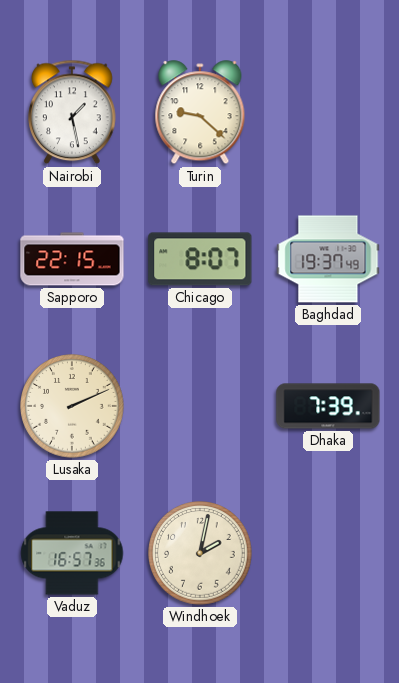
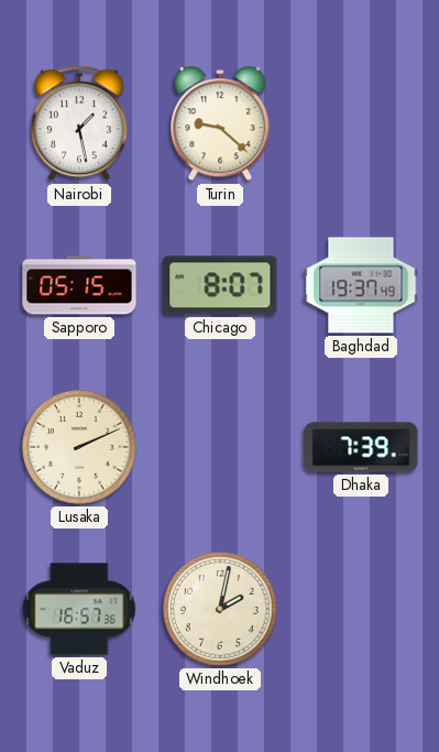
Sapporo: 22:15 -> 05:15 (79, 285)
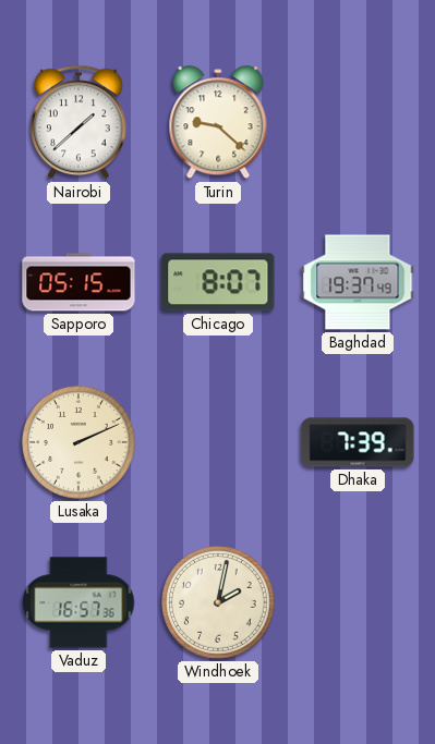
Nairobi: 1:28 -> 1:38 (78, 122)
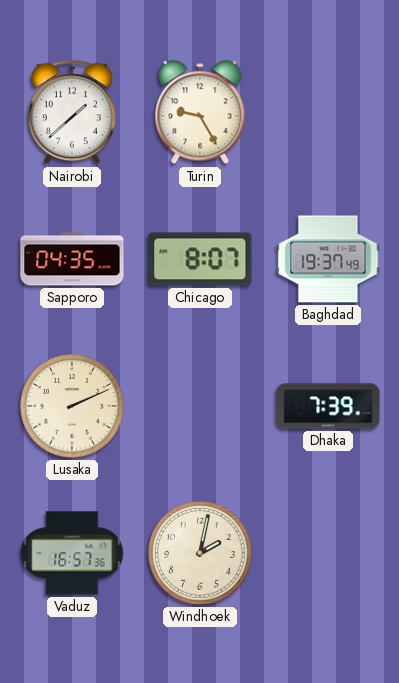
Turin: 9:22 -> 9:25 (200, 113)
Sapporo: 05:15 -> 04:35 (72, 259)
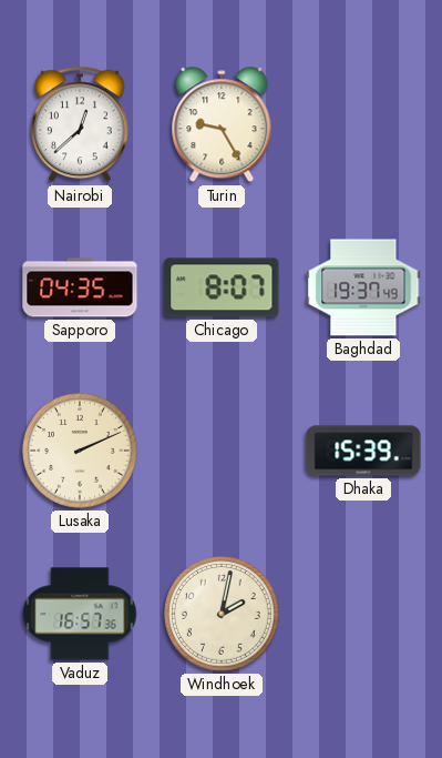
Nairobi: 1:38 -> 12:38 (80, 124)
Dhaka: 7:39 -> 15:39 (363, 451)
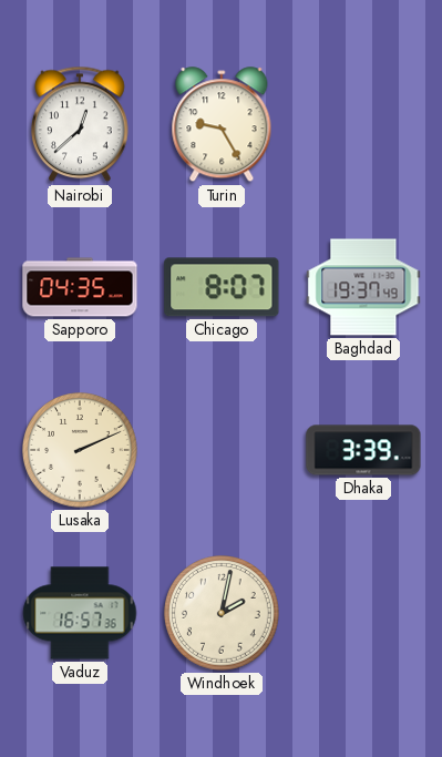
Dhaka: 15:39 -> 3:39 (363, 450)
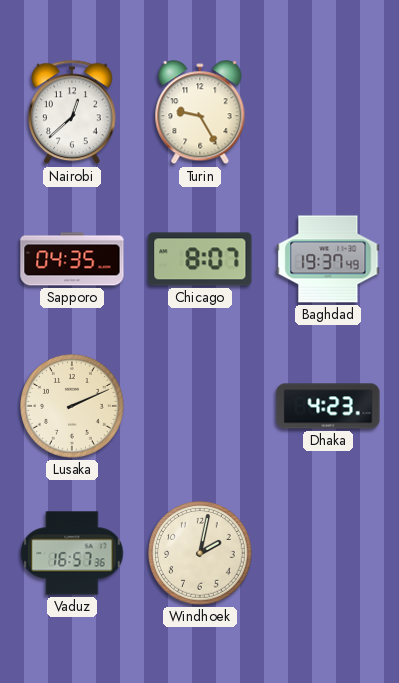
Dhaka: 3:39 -> 4:23 (328, 406)
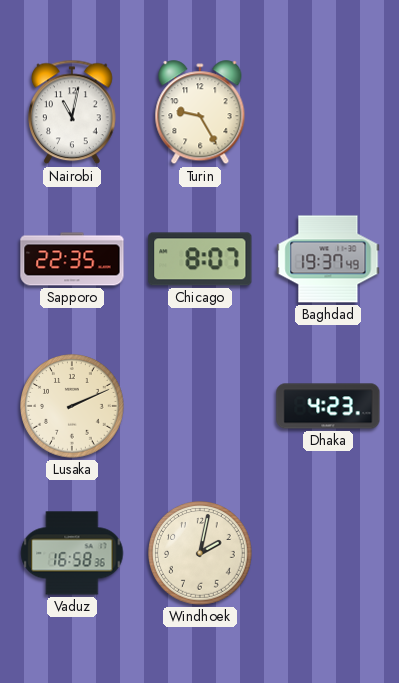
Nairobi: 12:38 -> 11:02 (72, 112)
Sapporo: 04:35 -> 22:35 (72, 259)
Vaduz: 16:57 -> 16:58 (72, 553)
